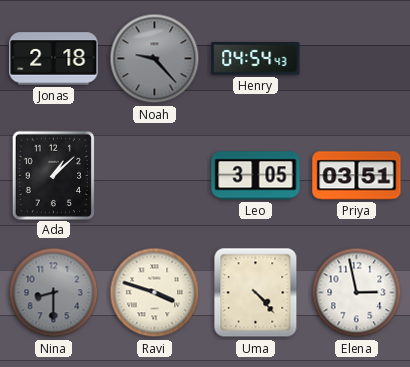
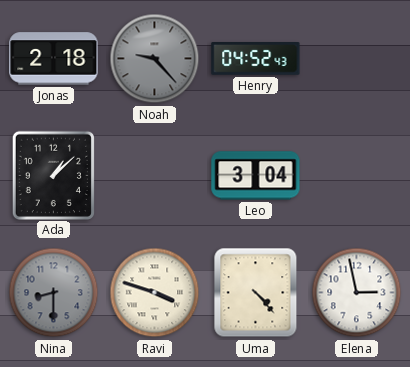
Henry: 04:54 -> 04:52 (256, 59)
Leo: 3:05 -> 3:04 (256, 176)
Priya: 03:51 -> none (357, 176)
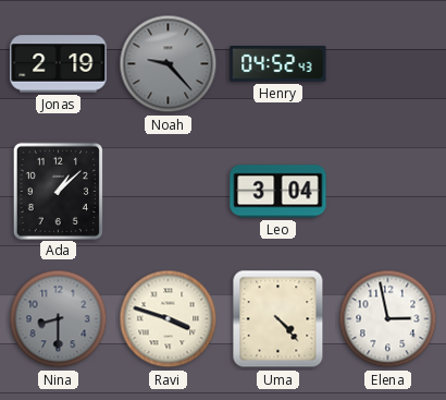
Jonas: 2:18 -> 2:19 (59, 64)
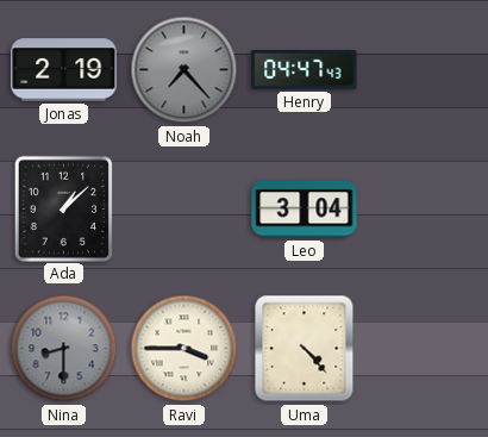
Noah: 9:23 -> 7:23 (184, 70)
Henry: 04:52 -> 04:47 (305, 70)
Ravi: 3:48 -> 3:45 (184, 349)
Elena: 2:58 -> none (388, 319)
